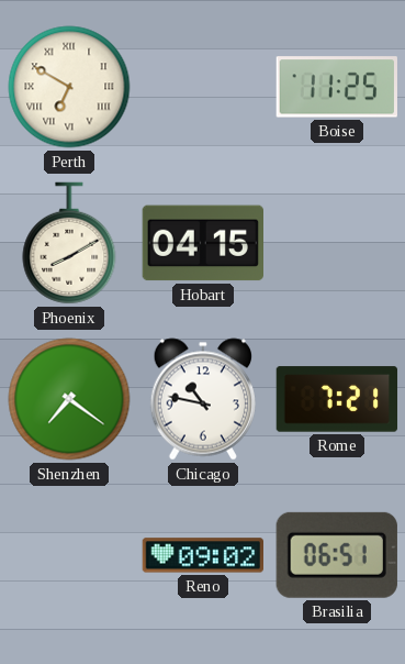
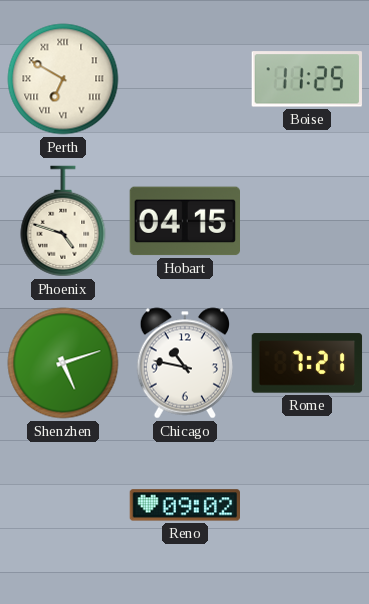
Phoenix: 8:10 -> 4:48 (63, 221)
Shenzhen: 7:21 -> 5:12 (63, 363)
Brasilia: 06:51 -> none (337, 555)
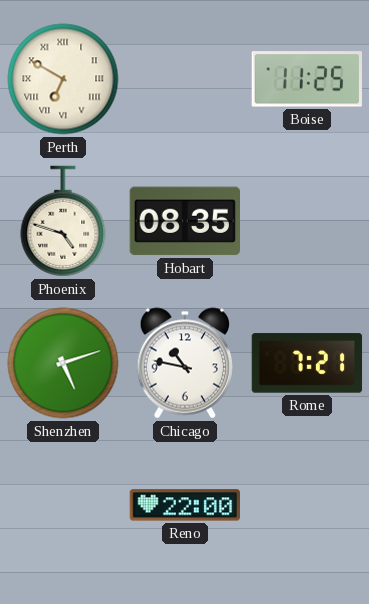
Hobart: 04:15 -> 08:35 (184, 221)
Reno: 09:02 -> 22:00 (184, 505)
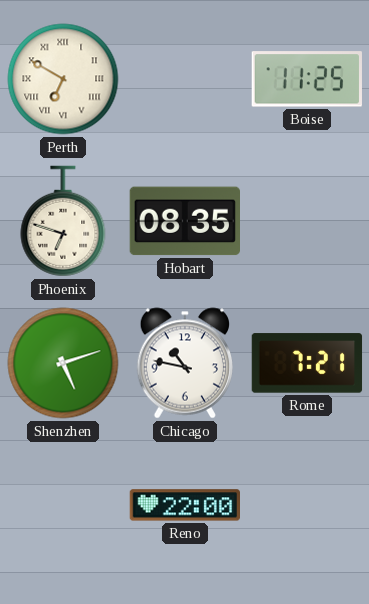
Phoenix: 4:48 -> 6:48 (63, 221)
